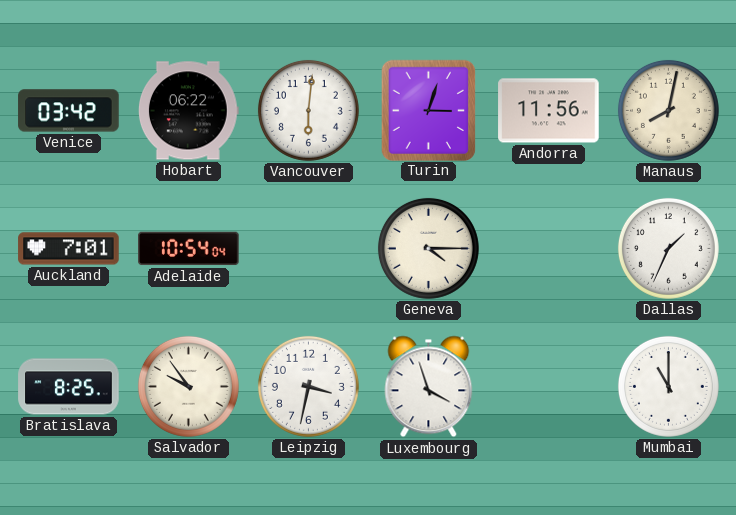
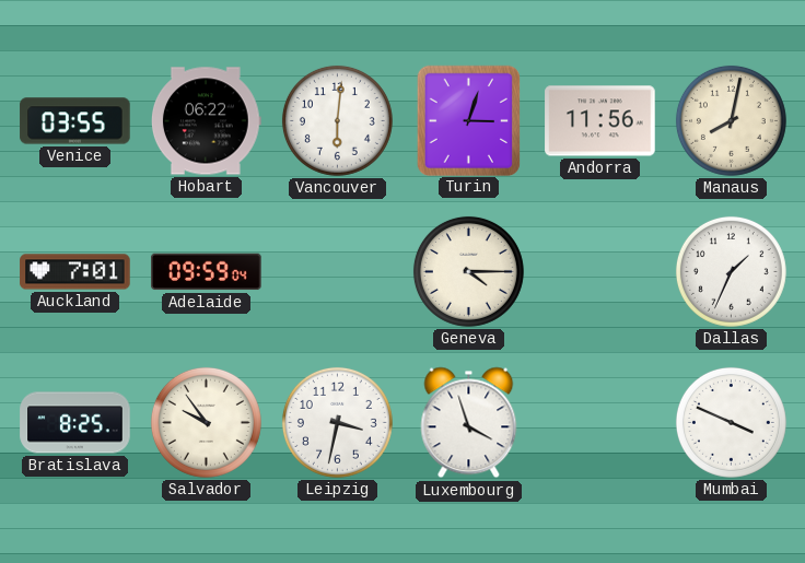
Venice: 03:42 -> 03:55 (75, 121)
Adelaide: 10:54 -> 09:59 (207, 272)
Mumbai: 11:00 -> 3:49 (731, 422)
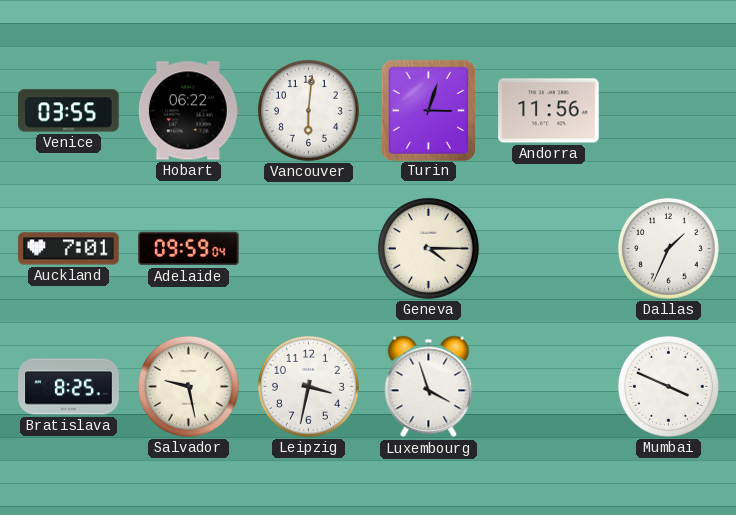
Manaus: 8:02 -> none (731, 120)
Salvador: 9:54 -> 9:28 (188, 386)
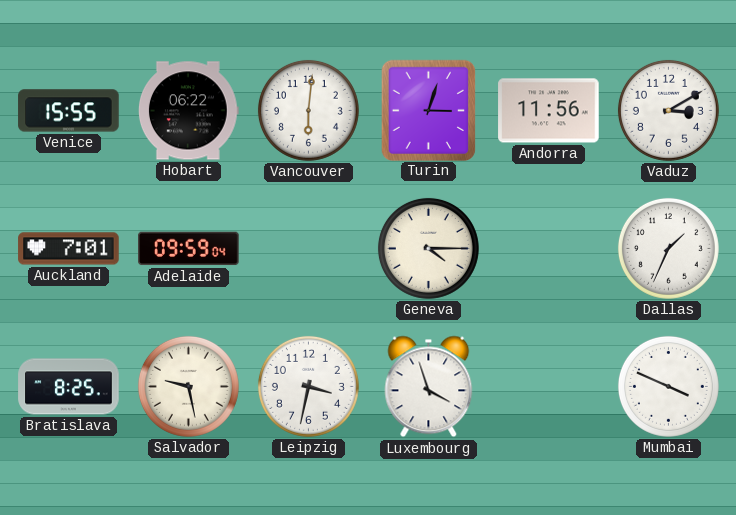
Venice: 03:55 -> 15:55 (69, 111)
Vaduz: none -> 3:10 (668, 110)
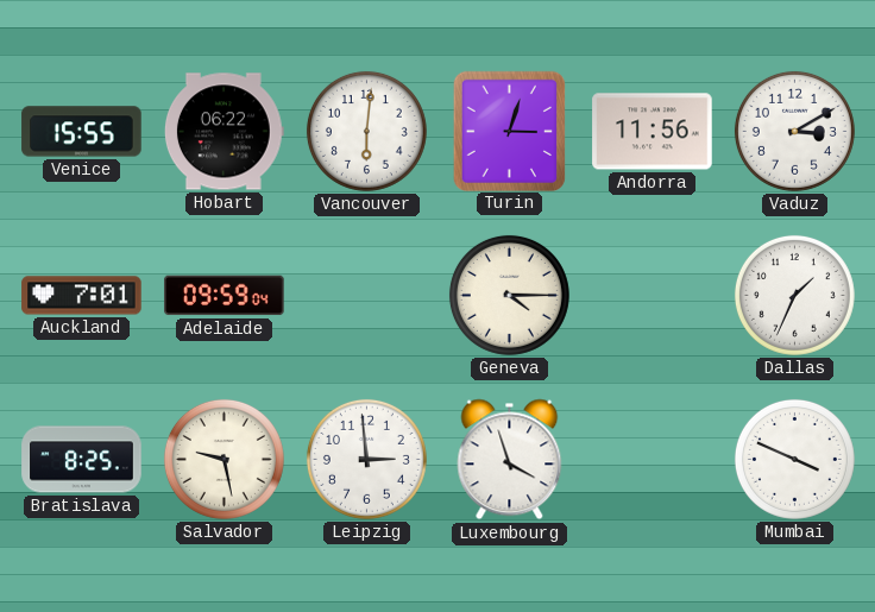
Leipzig: 3:32 -> 2:59 (366, 459)
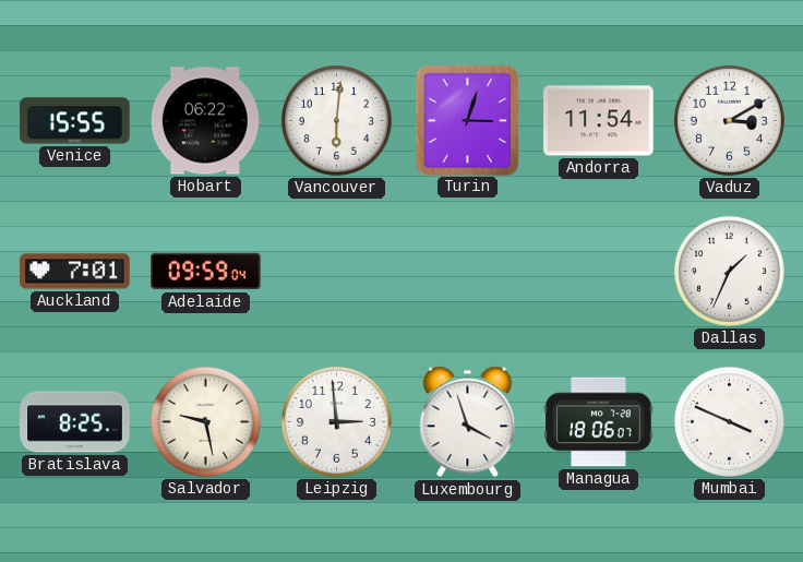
Andorra: 11:56 -> 11:54 (599, 121)
Geneva: 4:15 -> none (509, 295)
Managua: none -> 18:06 (599, 422)
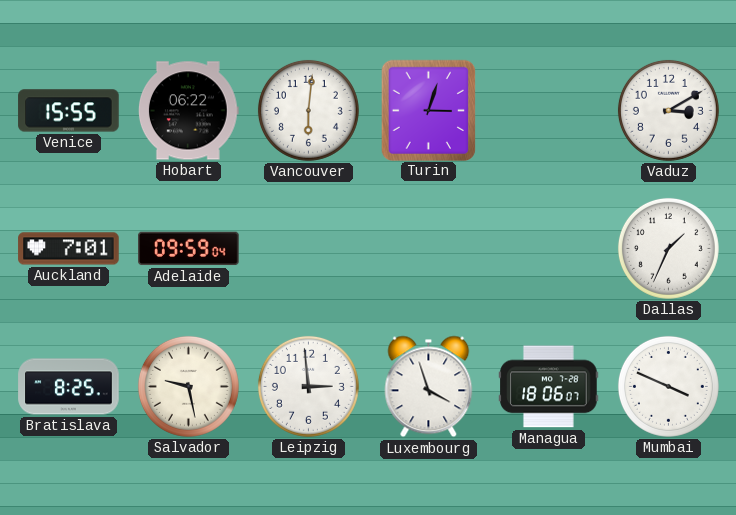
Andorra: 11:54 -> none (599, 121)
